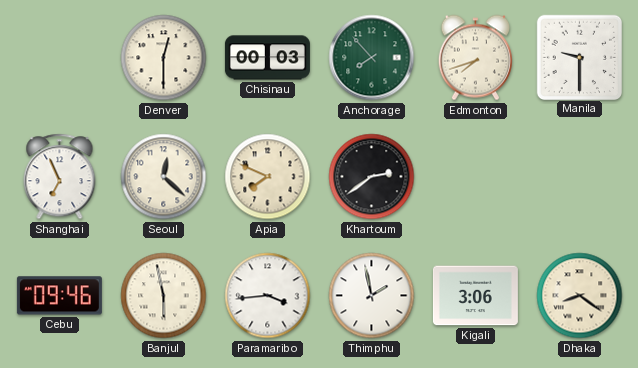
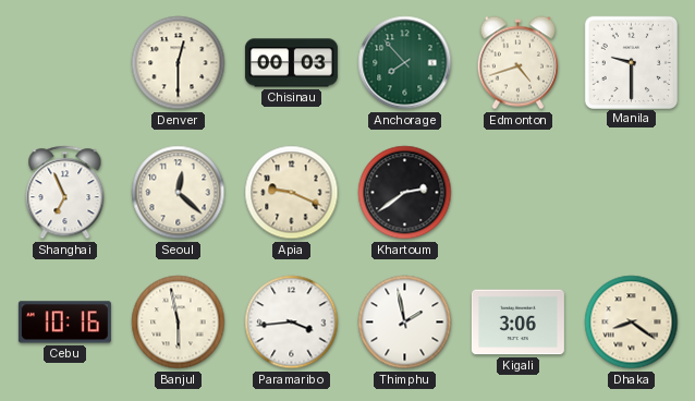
Edmonton: 7:42 -> 4:42 (517, 63)
Apia: 7:49 -> 9:19 (292, 193)
Cebu: 09:46 -> 10:16 (64, 323)
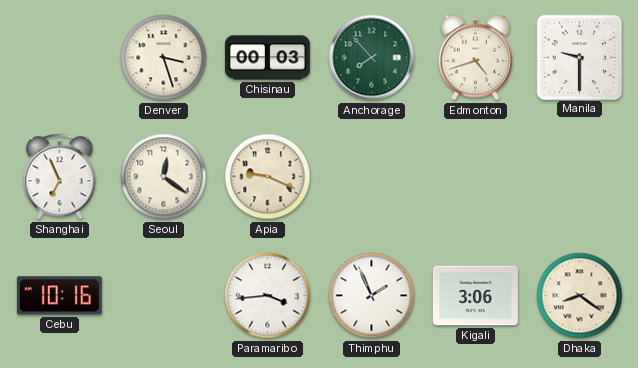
Denver: 12:30 -> 3:27 (164, 58)
Seoul: 12:22 -> 12:21 (164, 177)
Khartoum: 2:39 -> none (405, 193)
Banjul: 5:58 -> none (179, 323)
Thimphu: 1:58 -> 1:56 (372, 296)
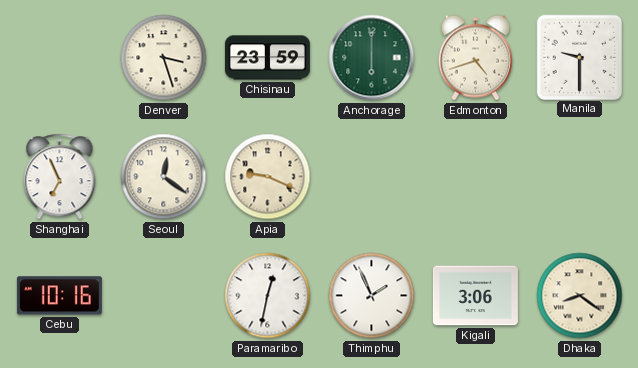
Chisinau: 00:03 -> 23:59 (267, 58)
Anchorage: 7:53 -> 6:00 (372, 58)
Paramaribo: 3:44 -> 12:32 (268, 296)
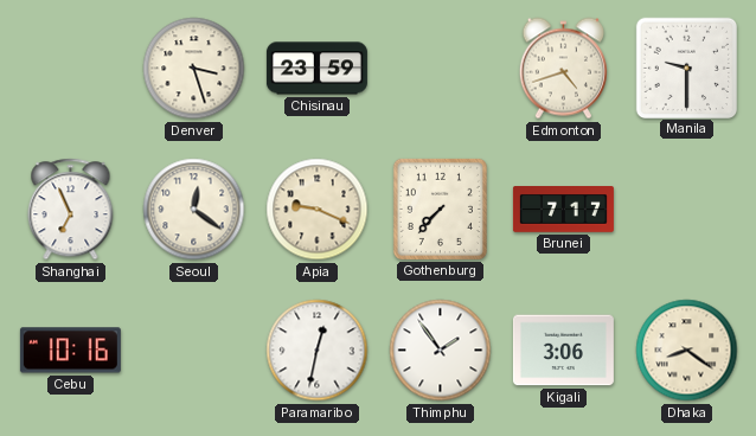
Anchorage: 6:00 -> none (372, 58)
Gothenburg: none -> 7:37 (440, 209)
Brunei: none -> 7:17 (563, 210)
Thimphu: 1:56 -> 1:54 (441, 351)
